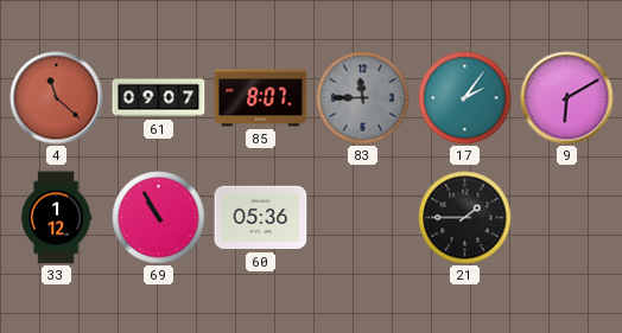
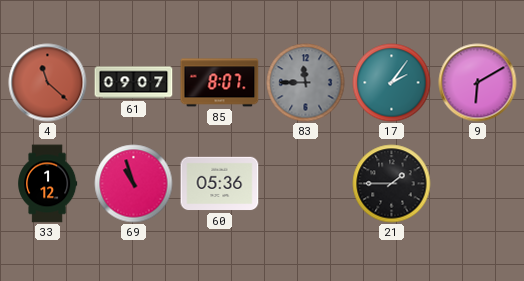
69: 10:55 -> 10:57 (134, 184)
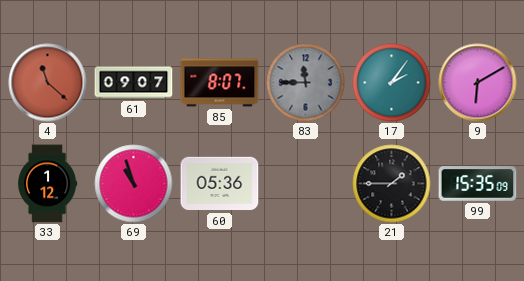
99: none -> 15:35 (478, 184)
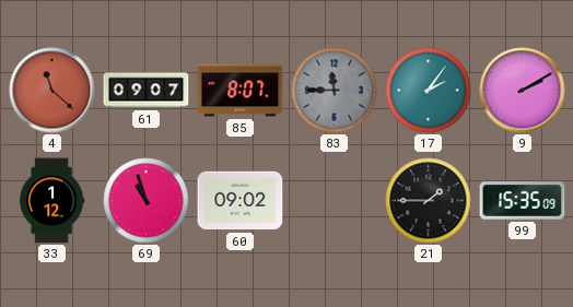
9: 6:10 -> 2:10 (523, 91)
60: 05:36 -> 09:02 (241, 201)
